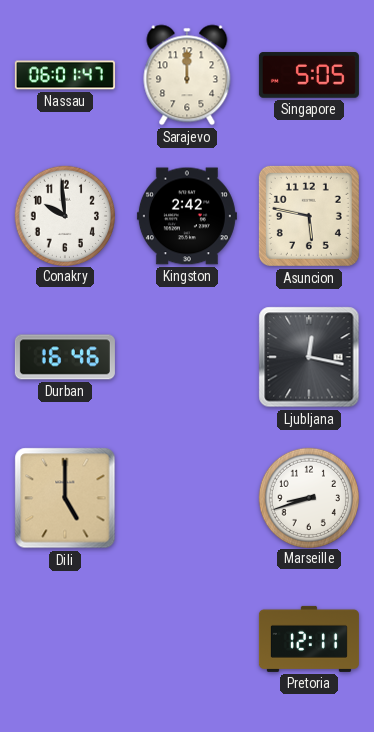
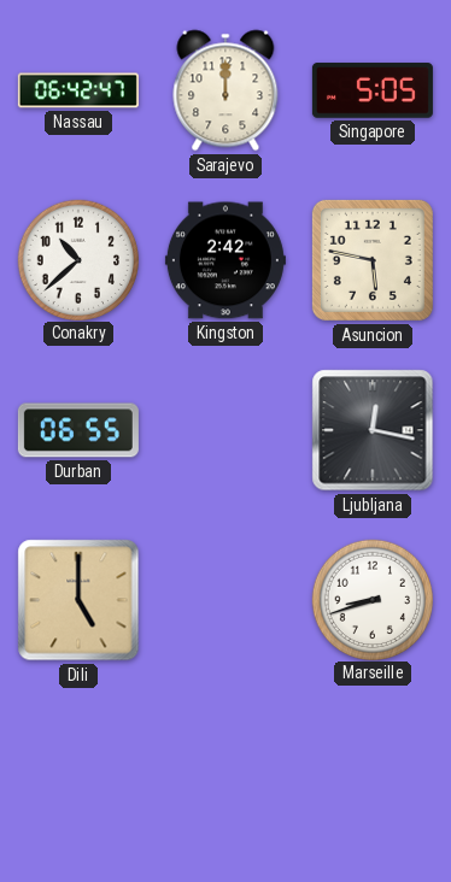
Nassau: 06:01 -> 06:42 (78, 90)
Conakry: 9:59 -> 10:38 (77, 259)
Durban: 16:46 -> 06:55 (78, 430)
Pretoria: 12:11 -> none (309, 639)
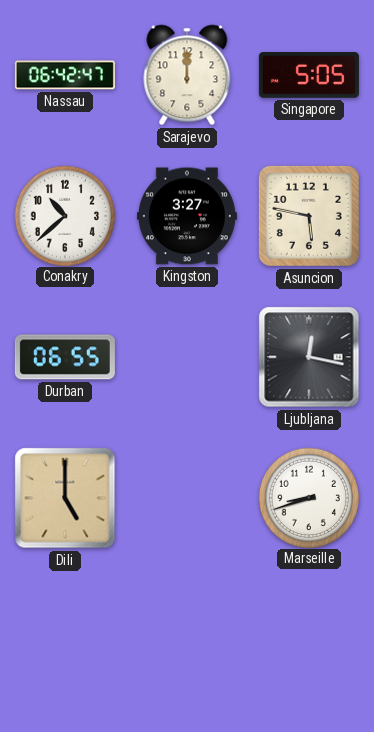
Kingston: 2:42 -> 3:27 (187, 216)
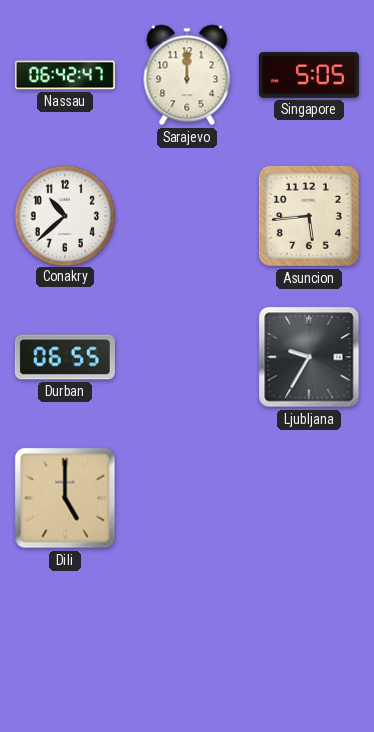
Kingston: 3:27 -> none (187, 216)
Asuncion: 5:47 -> 5:44 (309, 216)
Ljubljana: 12:17 -> 9:35 (309, 357)
Marseille: 8:42 -> none (308, 497)
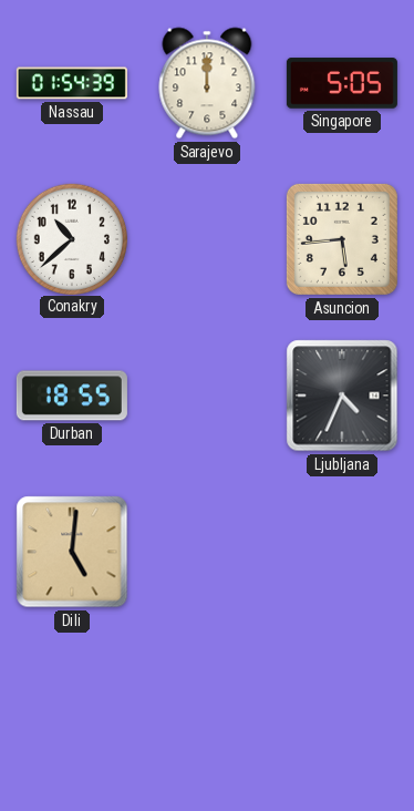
Nassau: 06:42 -> 01:54 (72, 83)
Durban: 06:55 -> 18:55 (72, 396)
Ljubljana: 9:35 -> 4:34 (342, 396)
Dili: 5:00 -> 5:01 (72, 552)
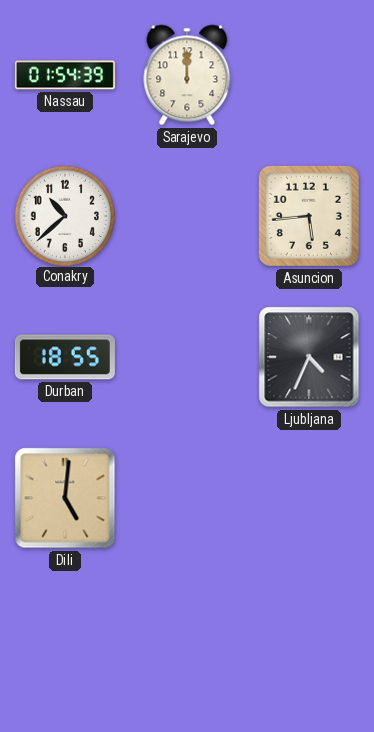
Singapore: 5:05 -> none (342, 83)
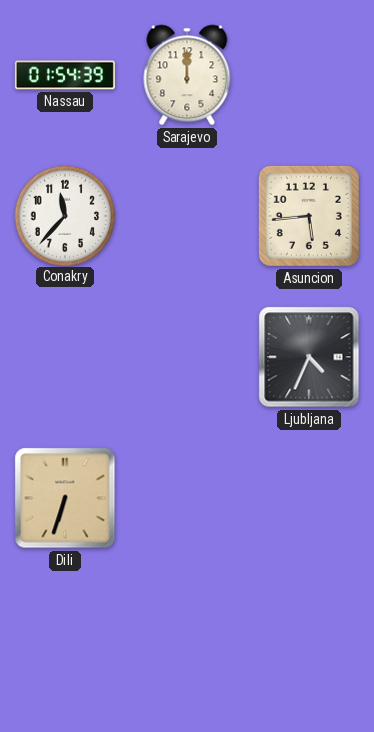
Conakry: 10:38 -> 11:37 (64, 215)
Durban: 18:55 -> none (65, 357)
Dili: 5:01 -> 6:33 (65, 498)
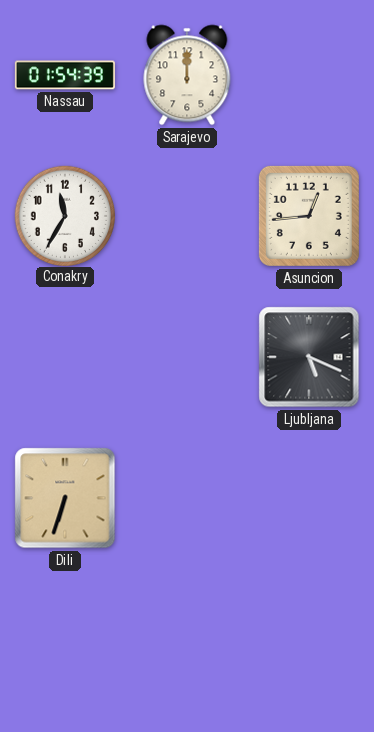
Conakry: 11:37 -> 11:35 (64, 215)
Asuncion: 5:44 -> 12:44 (309, 216)
Ljubljana: 4:34 -> 5:19 (309, 357)
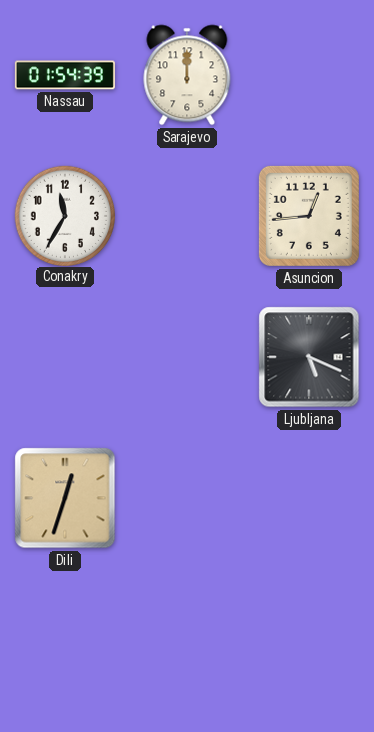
Dili: 6:33 -> 12:33 (65, 498)
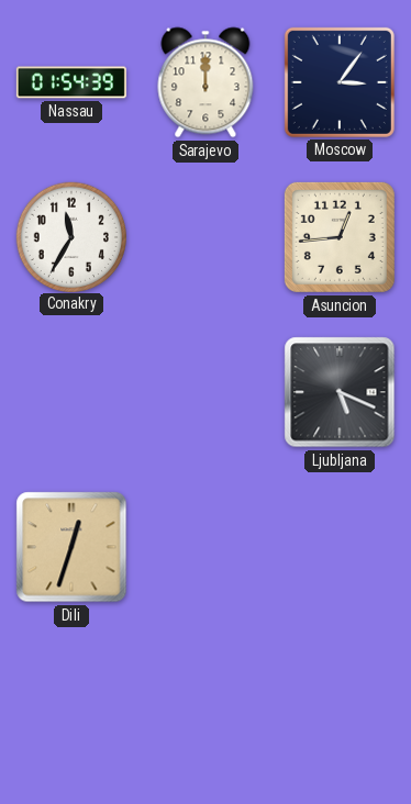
Moscow: none -> 3:06 (340, 82)
